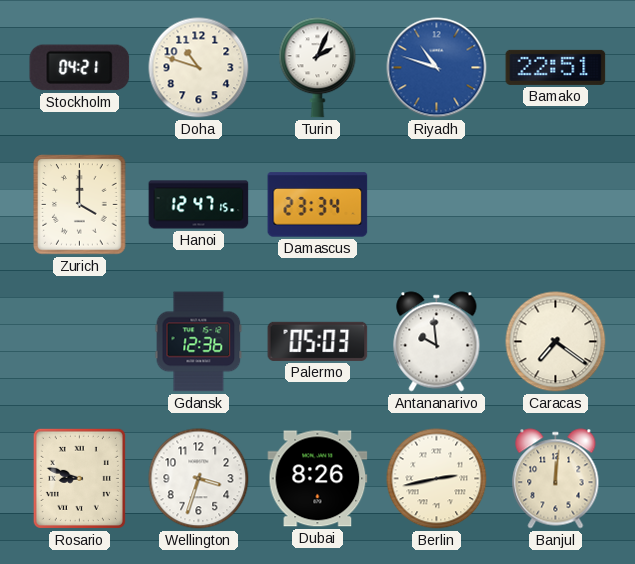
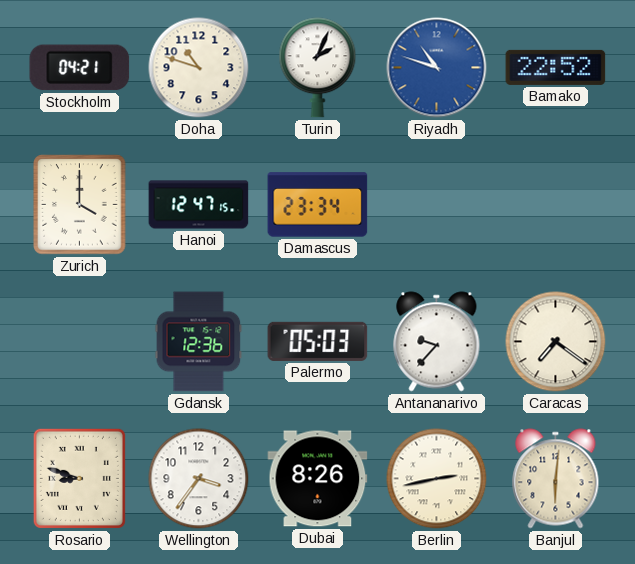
Bamako: 22:51 -> 22:52 (556, 67)
Antananarivo: 9:59 -> 9:37 (437, 342)
Wellington: 3:33 -> 3:36 (199, 479)
Banjul: 12:01 -> 6:01 (556, 479)
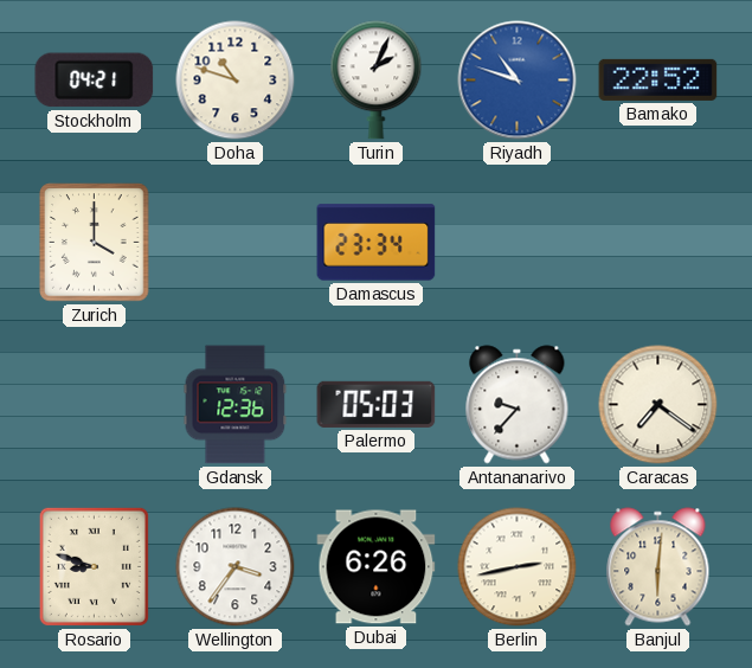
Hanoi: 12:47 -> none (199, 205)
Dubai: 8:26 -> 6:26 (377, 567)
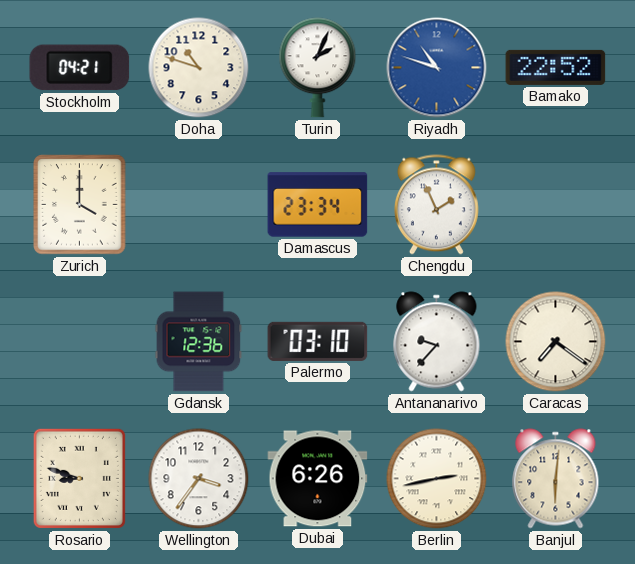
Chengdu: none -> 1:56 (436, 205)
Palermo: 05:03 -> 03:10 (318, 341)
